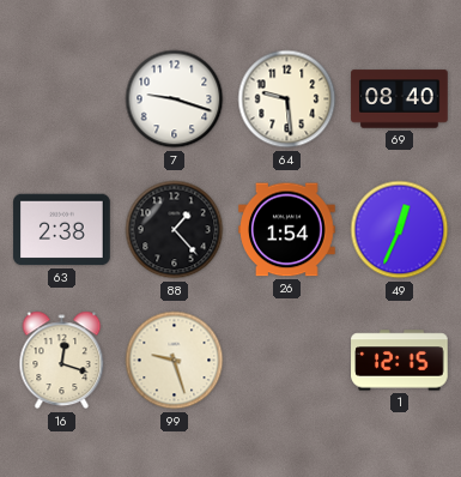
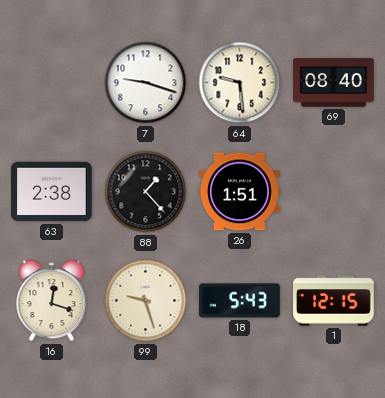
26: 1:54 -> 1:51 (240, 192)
49: 12:34 -> none (400, 230)
18: none -> 5:43 (240, 301)
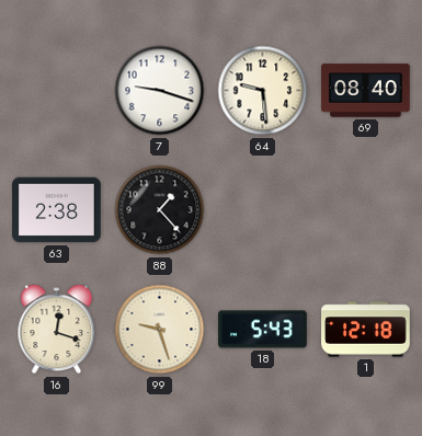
26: 1:51 -> none (240, 192)
1: 12:15 -> 12:18 (366, 330)
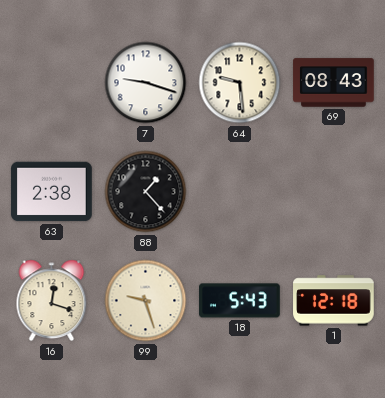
69: 08:40 -> 08:43 (334, 83)
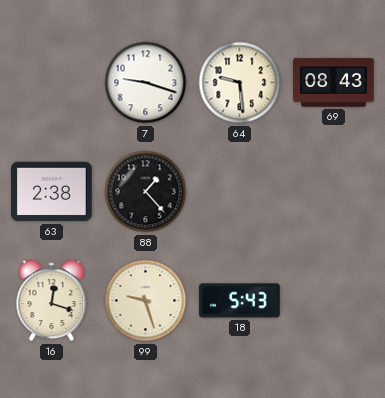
1: 12:18 -> none (334, 301)
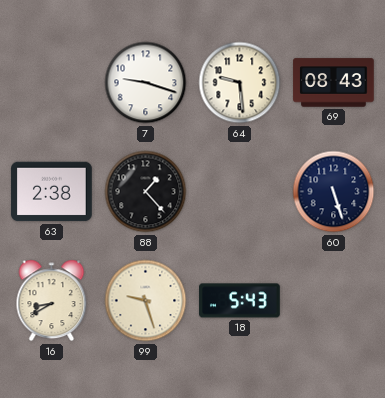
60: none -> 5:27 (334, 192)
16: 12:18 -> 8:40 (52, 301)
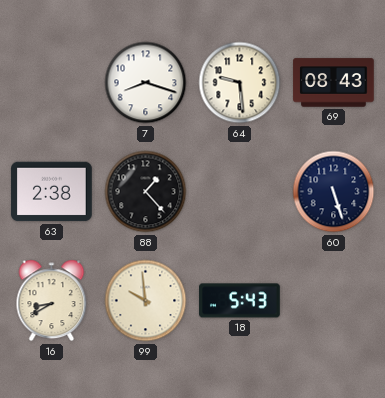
7: 9:18 -> 8:18 (146, 83)
99: 9:27 -> 9:59 (146, 301)
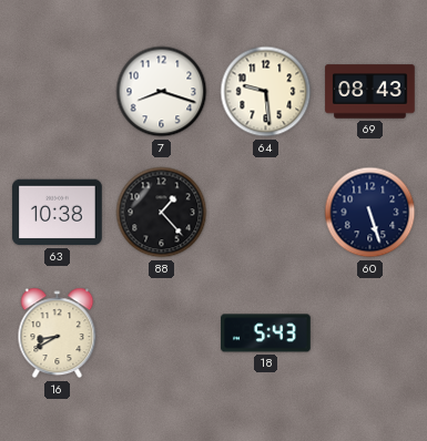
63: 2:38 -> 10:38 (58, 213)
99: 9:59 -> none (146, 301)
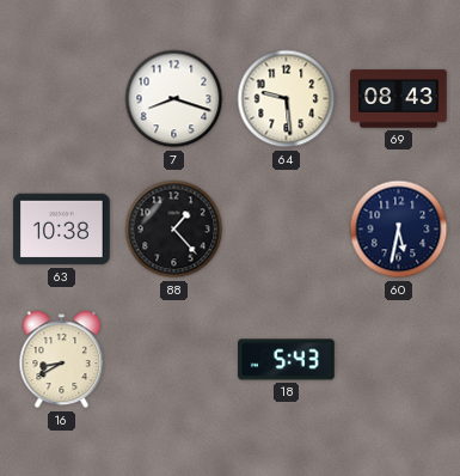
60: 5:27 -> 5:32 (399, 230)
